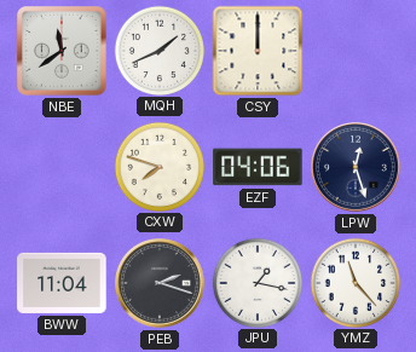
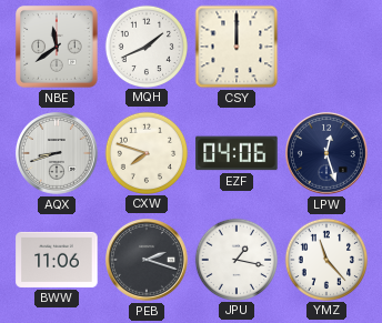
AQX: none -> 8:42 (58, 154)
BWW: 11:04 -> 11:06 (57, 260)
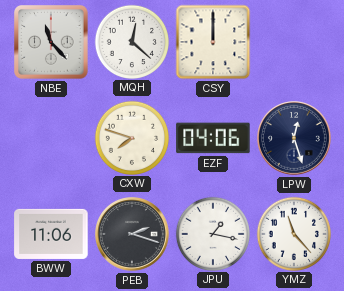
NBE: 11:39 -> 11:23 (51, 42)
MQH: 1:41 -> 12:22 (131, 41)
AQX: 8:42 -> none (58, 154)
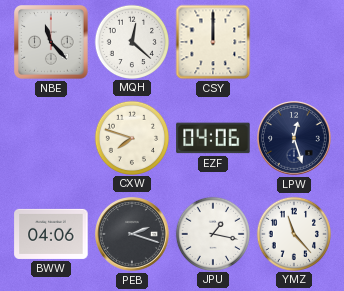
BWW: 11:06 -> 04:06 (51, 234)
